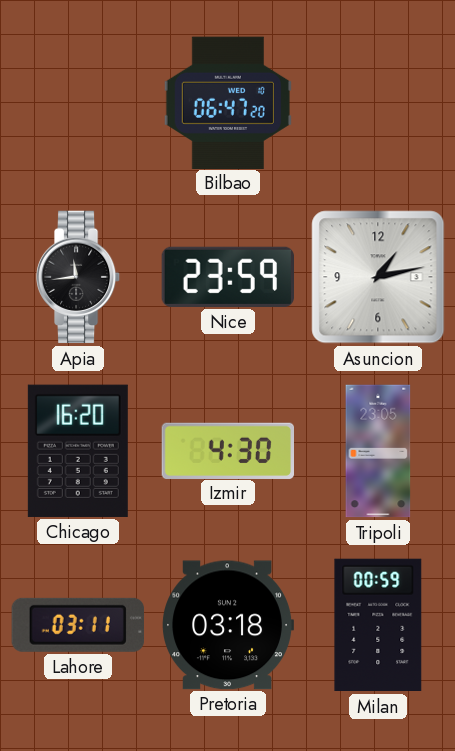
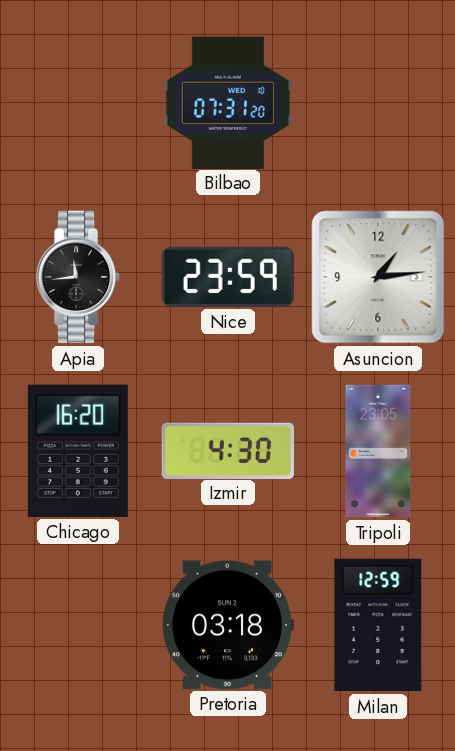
Bilbao: 06:47 -> 07:31 (228, 102)
Asuncion: 1:13 -> 1:14 (378, 277)
Lahore: 03:11 -> none (78, 625)
Milan: 00:59 -> 12:59 (378, 625)
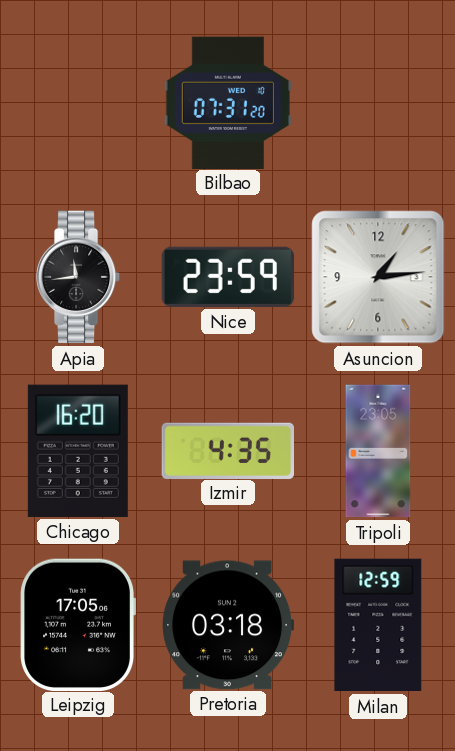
Izmir: 4:30 -> 4:35 (228, 450)
Leipzig: none -> 17:05 (77, 624)
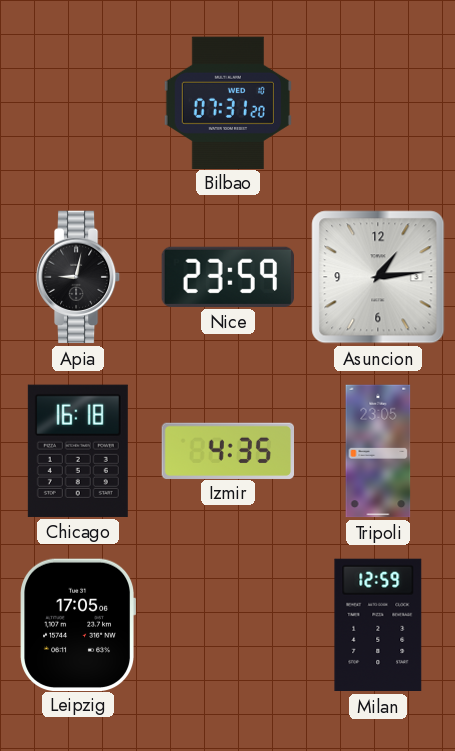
Apia: 11:44 -> 9:02 (78, 277)
Chicago: 16:20 -> 16:18 (78, 451)
Pretoria: 03:18 -> none (228, 625)
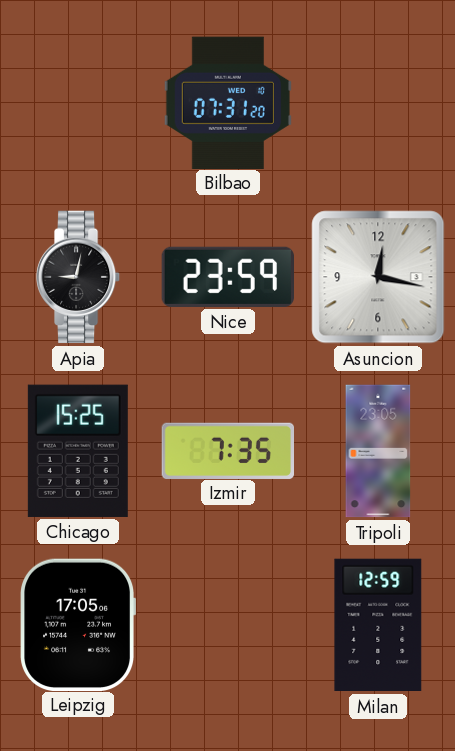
Asuncion: 1:14 -> 12:17 (378, 277)
Chicago: 16:18 -> 15:25 (78, 451)
Izmir: 4:35 -> 7:35 (228, 450)
